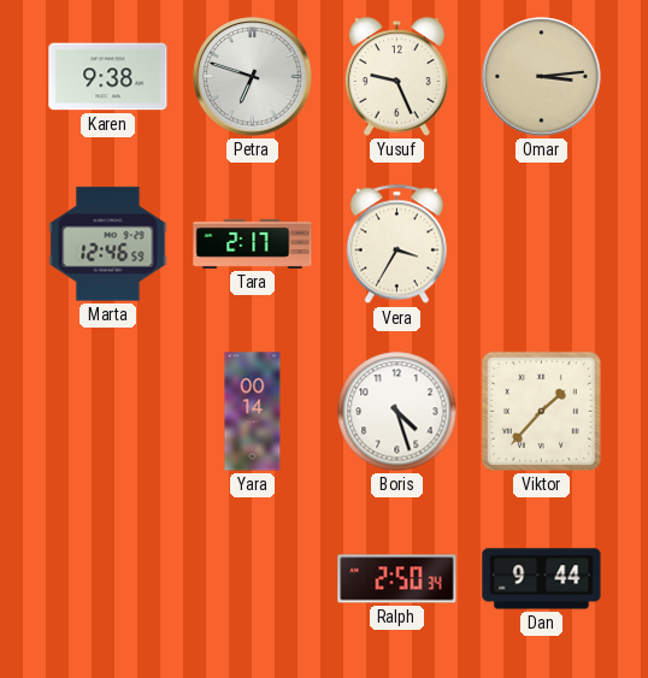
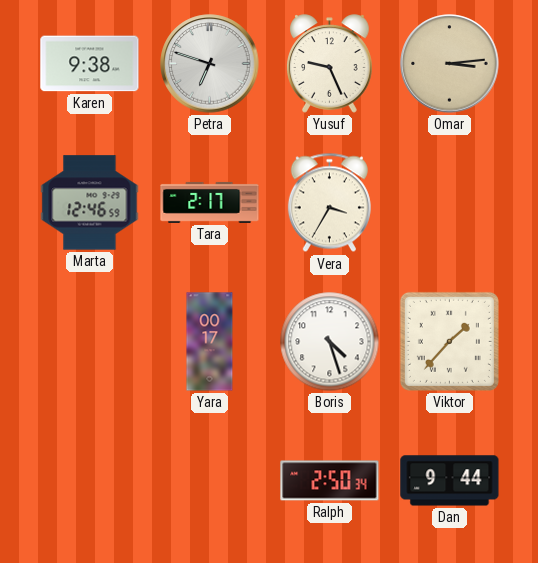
Yara: 00:14 -> 00:17 (210, 342)
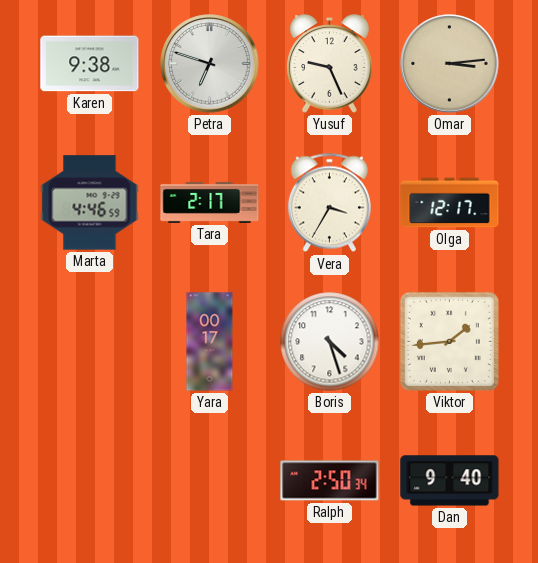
Marta: 12:46 -> 4:46 (90, 203)
Olga: none -> 12:17 (450, 203)
Viktor: 1:37 -> 1:44 (449, 341)
Dan: 9:44 -> 9:40 (450, 481)
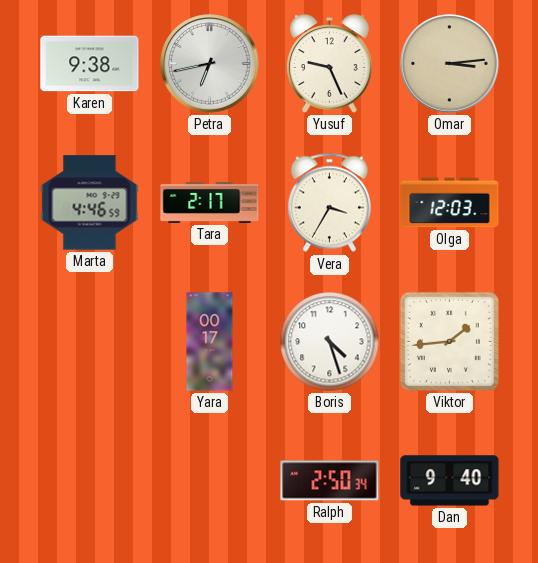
Petra: 6:48 -> 6:43 (210, 64)
Olga: 12:17 -> 12:03 (450, 203)
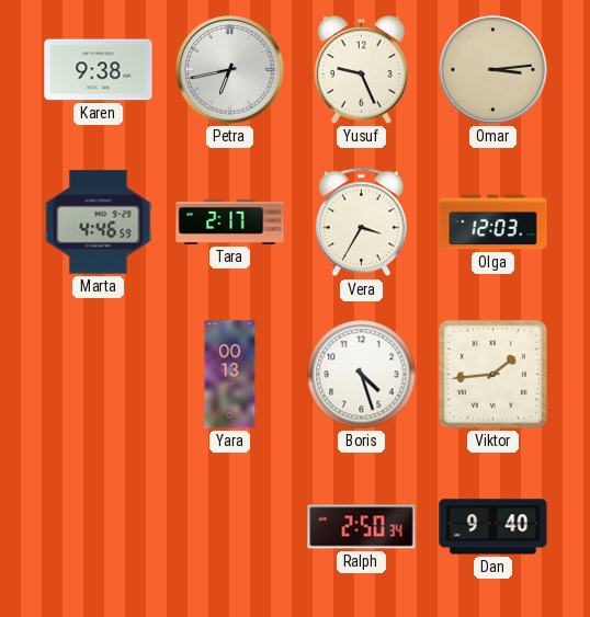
Yara: 00:17 -> 00:13 (230, 375)
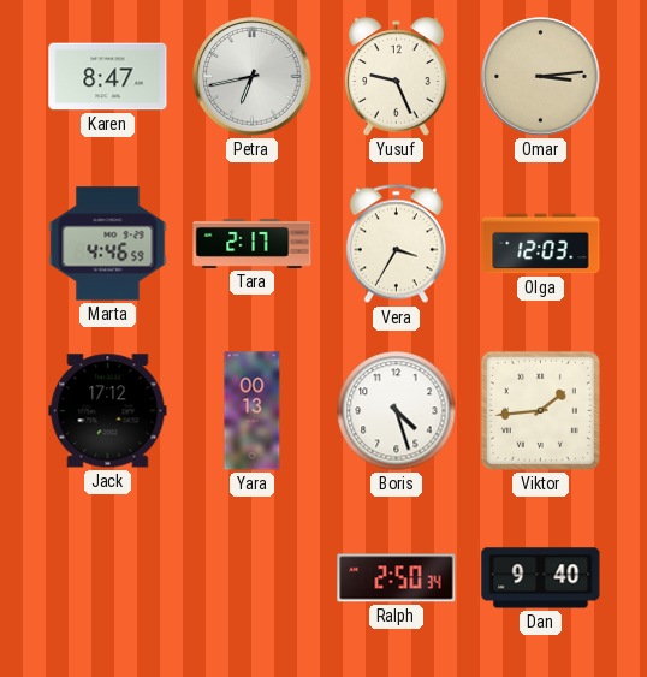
Karen: 9:38 -> 8:47 (108, 77)
Jack: none -> 17:12 (108, 411)
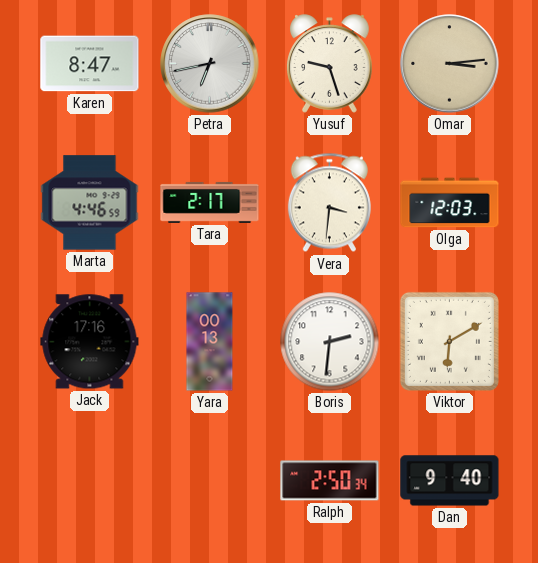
Yusuf: 9:26 -> 9:27 (330, 64)
Vera: 3:35 -> 3:31 (329, 203)
Jack: 17:12 -> 17:16 (90, 342)
Boris: 4:27 -> 2:31 (330, 342)
Viktor: 1:44 -> 6:10 (449, 341)
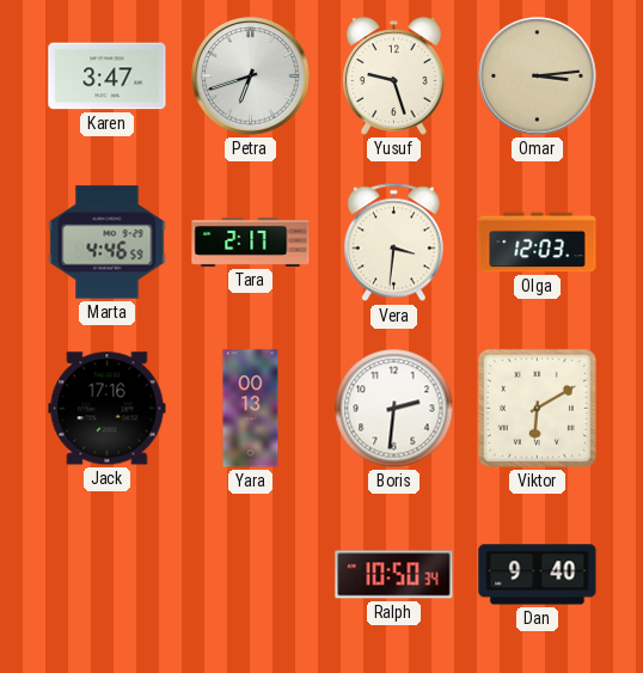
Karen: 8:47 -> 3:47 (108, 77)
Petra: 6:43 -> 6:42 (251, 77)
Ralph: 2:50 -> 10:50 (394, 575)
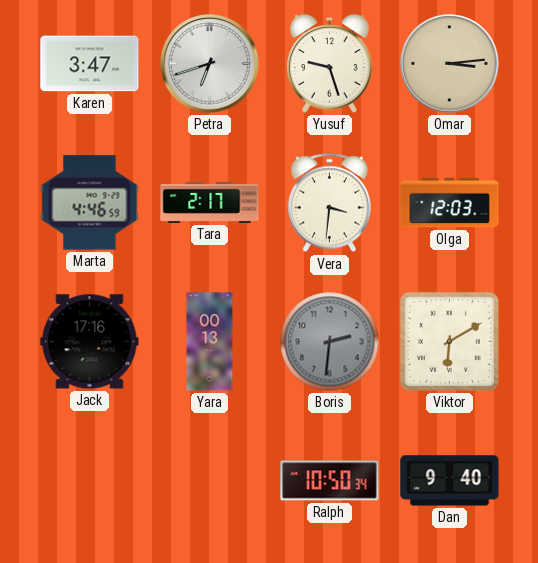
Boris dial: white -> grey (330, 342)
